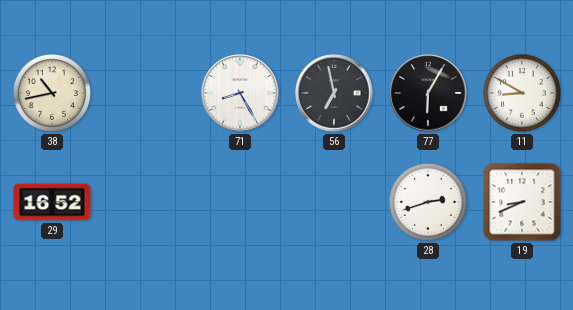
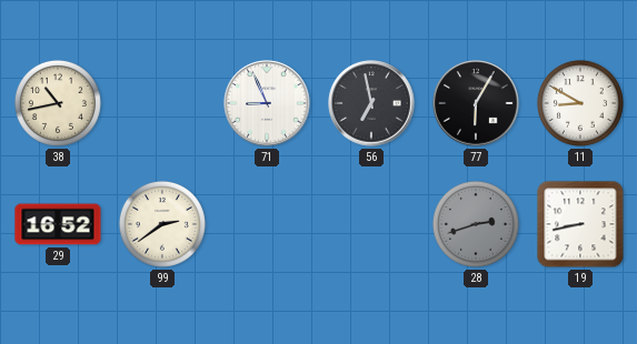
71: 8:25 -> 8:56 (267, 103)
99: none -> 2:39 (162, 224)
28 dial: white -> grey (476, 224)
19: 8:41 -> 8:43 (580, 224)
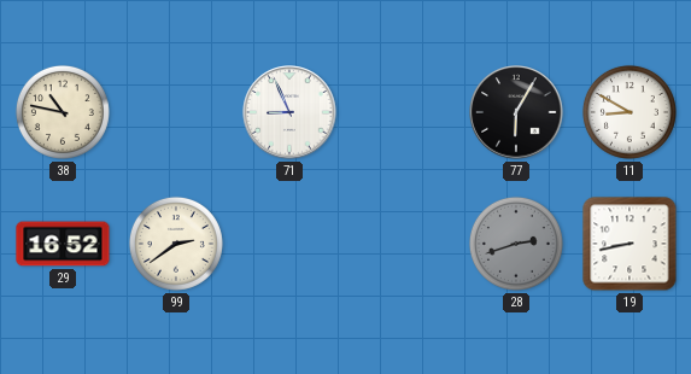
38: 10:43 -> 10:47 (63, 112)
56: 6:58 -> none (371, 103)
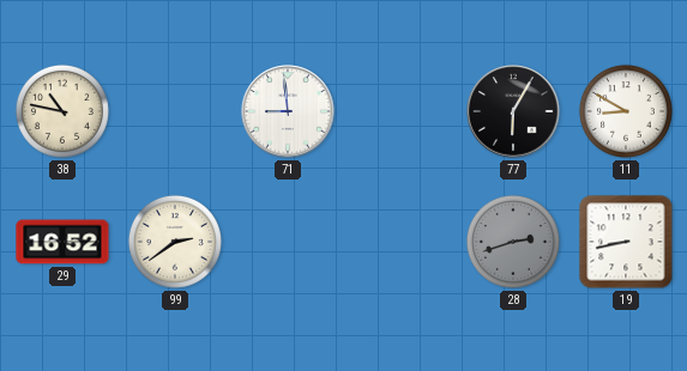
71: 8:56 -> 8:59 (288, 111)
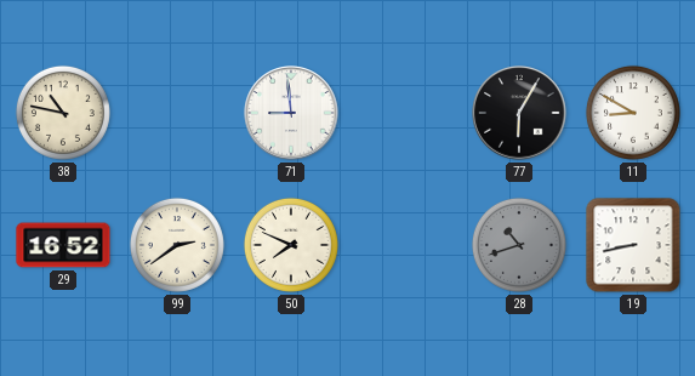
50: none -> 7:49 (291, 245)
28: 2:42 -> 10:42 (519, 245)
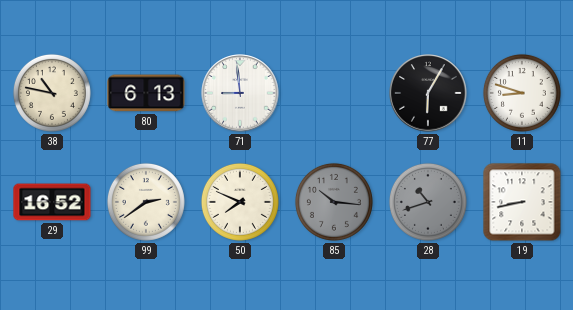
80: none -> 6:13 (146, 93)
11: 8:50 -> 8:48 (522, 93)
85: none -> 10:16 (334, 202)
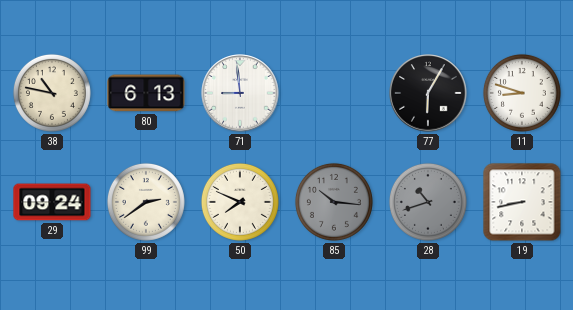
29: 16:52 -> 09:24 (52, 202)
